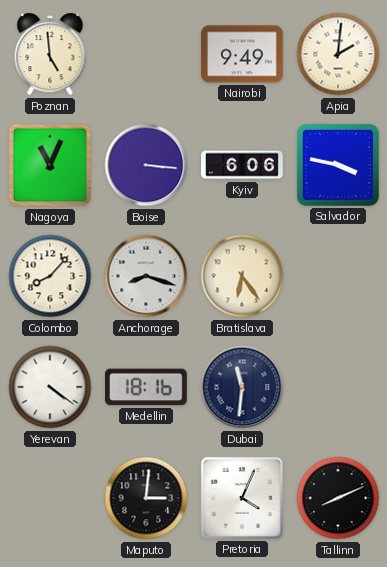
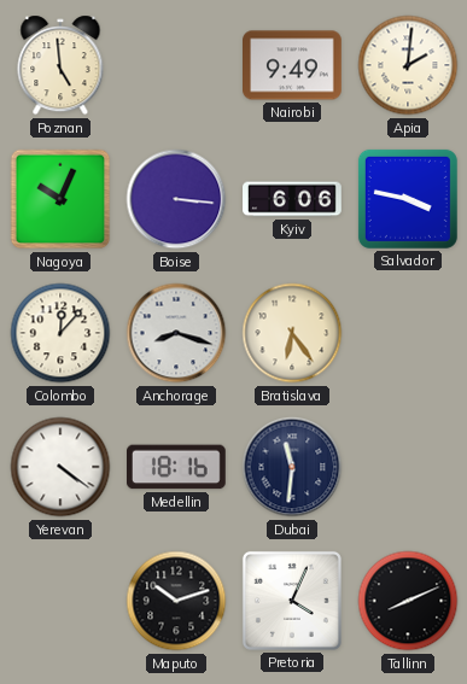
Nagoya: 11:04 -> 10:04 (60, 199)
Colombo: 8:07 -> 12:07 (60, 333)
Maputo: 3:01 -> 10:12 (176, 601)
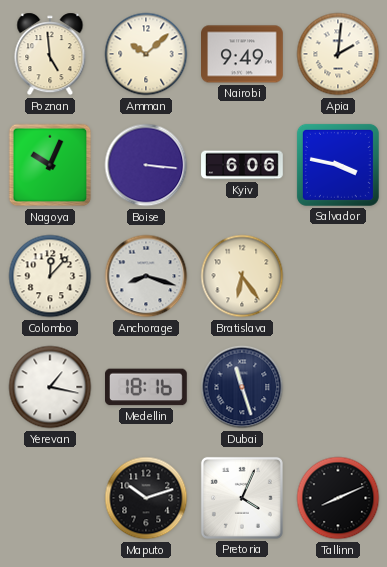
Amman: none -> 10:08 (146, 54)
Yerevan: 4:21 -> 1:17 (50, 387)
Dubai: 11:31 -> 11:27 (242, 387)
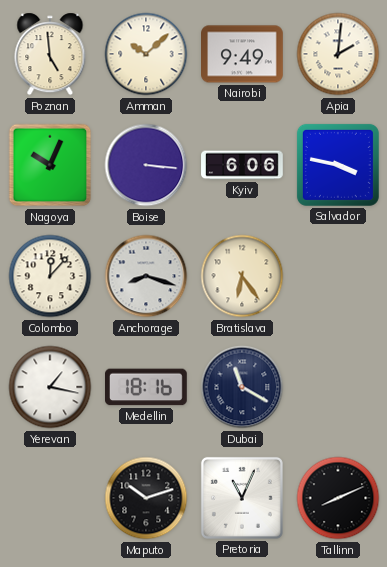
Dubai: 11:27 -> 11:20 (242, 387)
Pretoria: 4:04 -> 11:04 (242, 498)
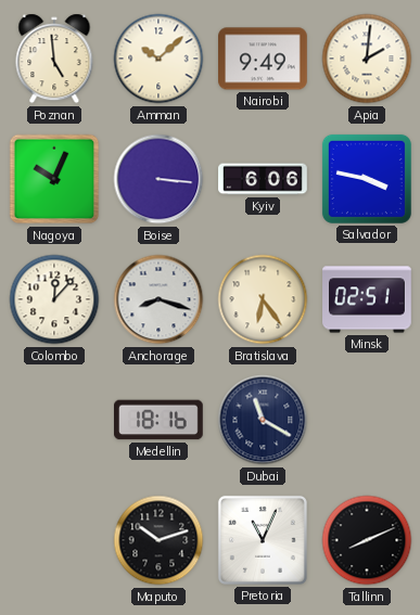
Minsk: none -> 02:51 (367, 299)
Yerevan: 1:17 -> none (50, 387)
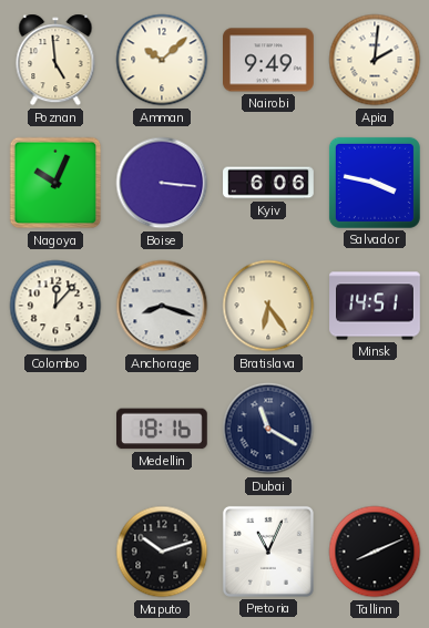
Minsk: 02:51 -> 14:51 (375, 306)
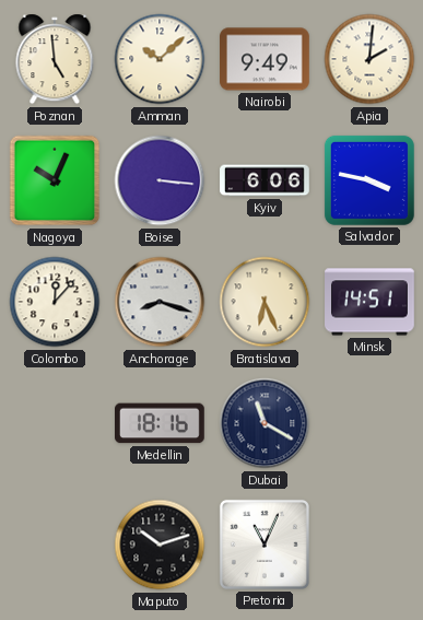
Bratislava: 6:24 -> 6:26 (265, 302)
Tallinn: 8:11 -> none (375, 552)
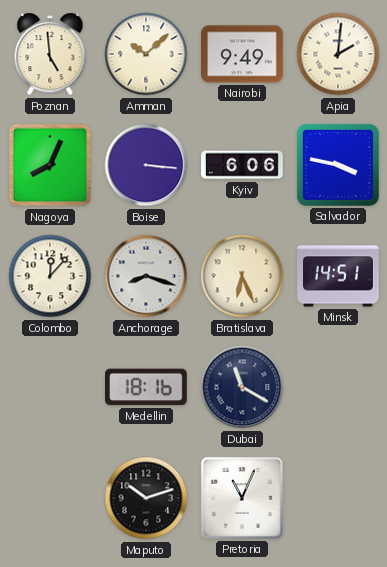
Nagoya: 10:04 -> 8:04 (50, 165)
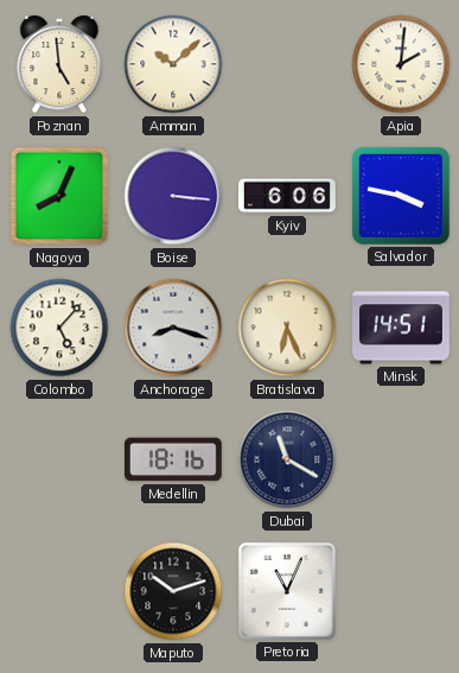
Nairobi: 9:49 -> none (243, 54)
Colombo: 12:07 -> 5:07 (59, 328)
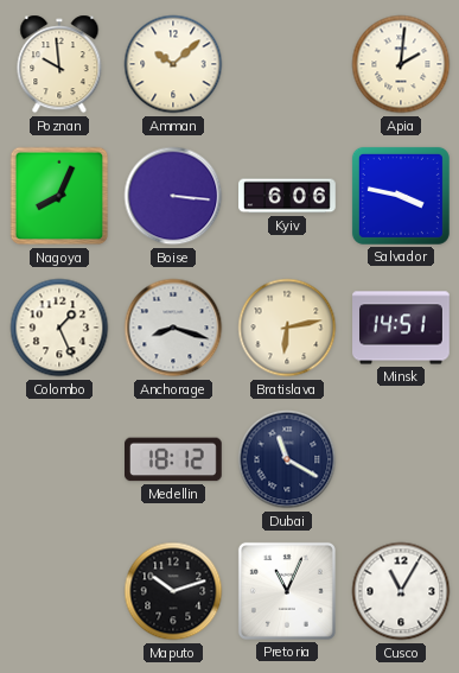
Poznan: 4:59 -> 9:59 (59, 64)
Colombo: 5:07 -> 1:26 (59, 328)
Bratislava: 6:26 -> 6:13 (287, 328)
Medellin: 18:16 -> 18:12 (174, 459)
Cusco: none -> 11:05 (401, 591)
